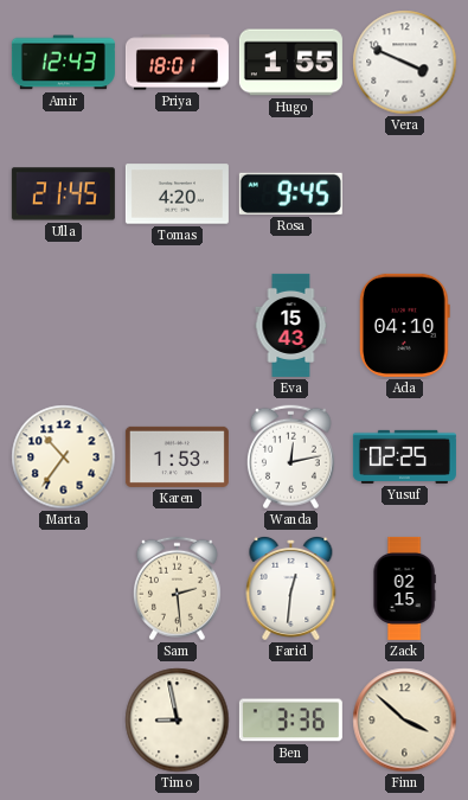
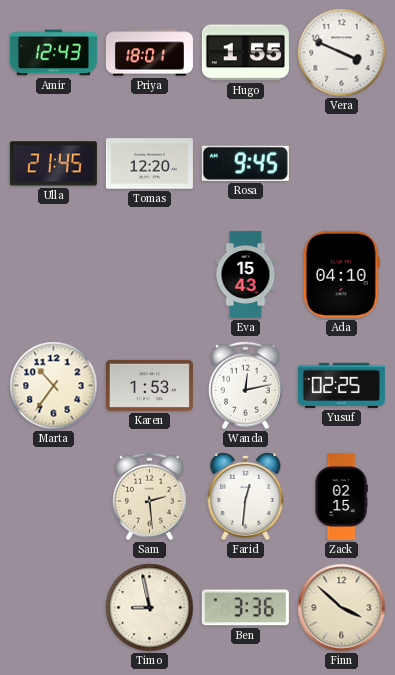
Tomas: 4:20 -> 12:20 (149, 164)
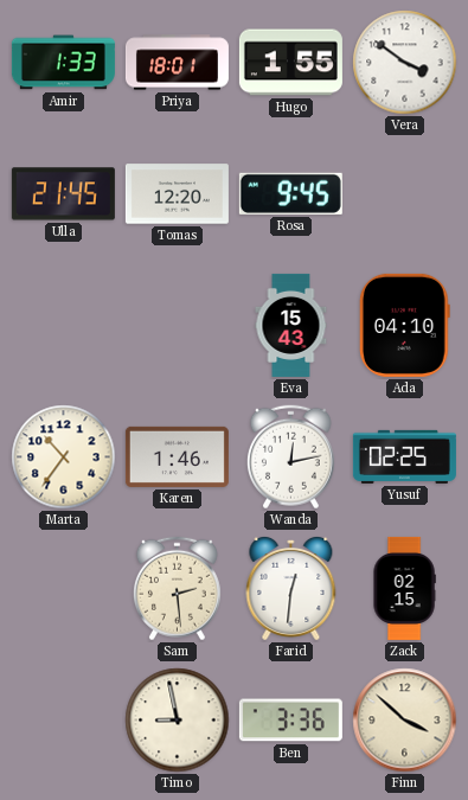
Amir: 12:43 -> 1:33 (63, 63)
Vera: 3:49 -> 3:51 (405, 63)
Karen: 1:53 -> 1:46 (177, 456)
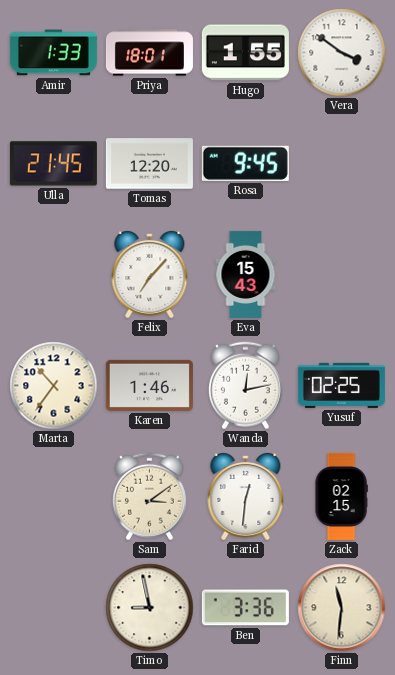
Felix: none -> 7:07 (150, 274)
Ada: 04:10 -> none (404, 325)
Sam: 2:29 -> 3:09 (149, 497)
Finn: 3:52 -> 11:31 (342, 608)
